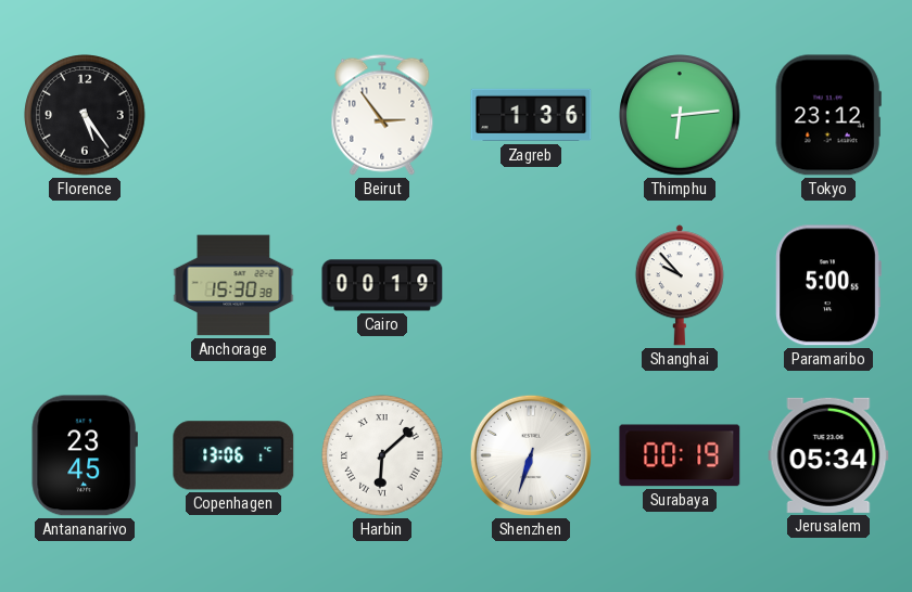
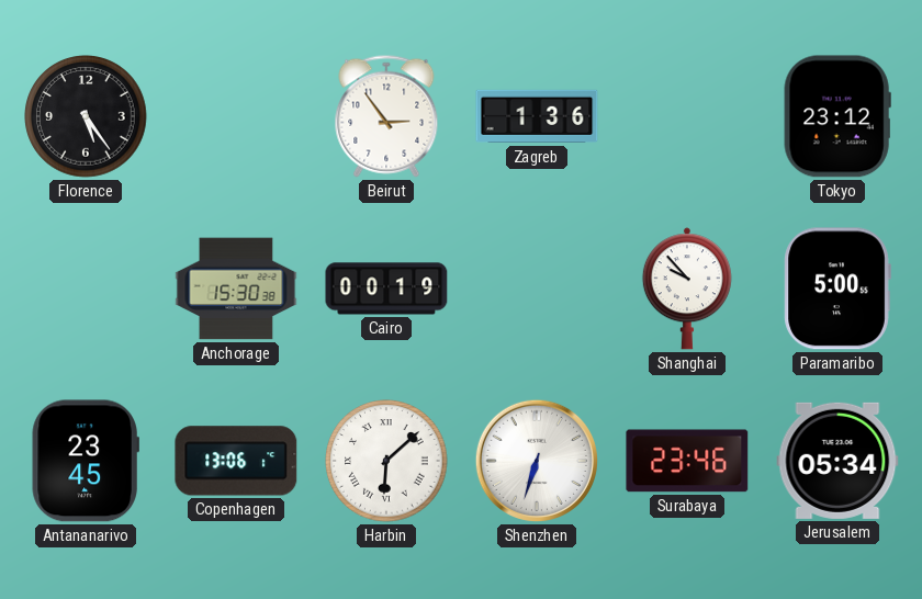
Thimphu: 6:14 -> none (680, 115)
Surabaya: 00:19 -> 23:46 (687, 461)
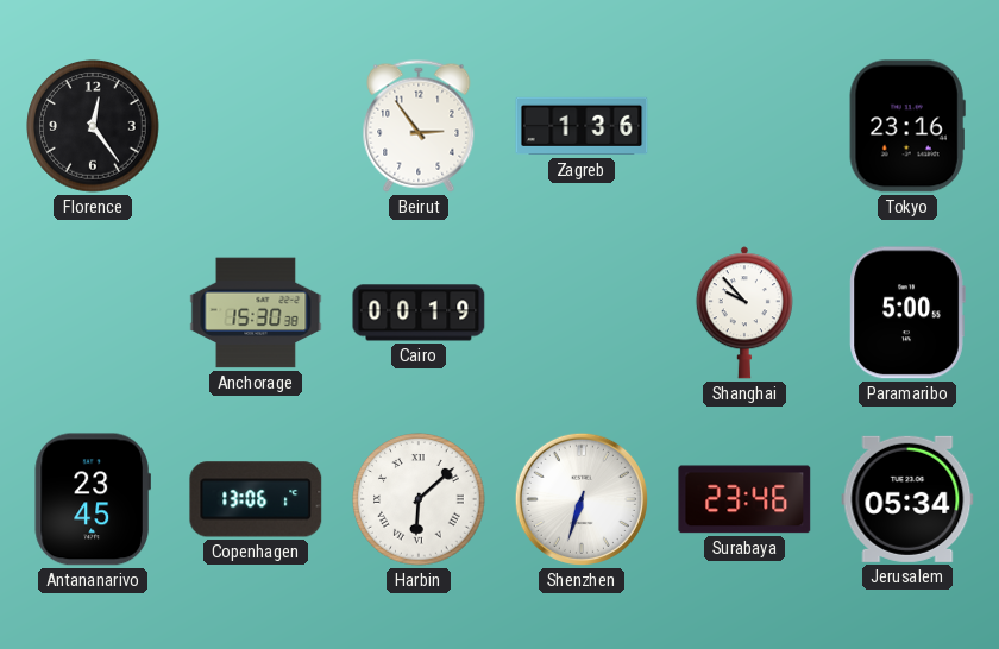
Florence: 5:24 -> 12:24 (93, 126)
Tokyo: 23:12 -> 23:16 (907, 126)
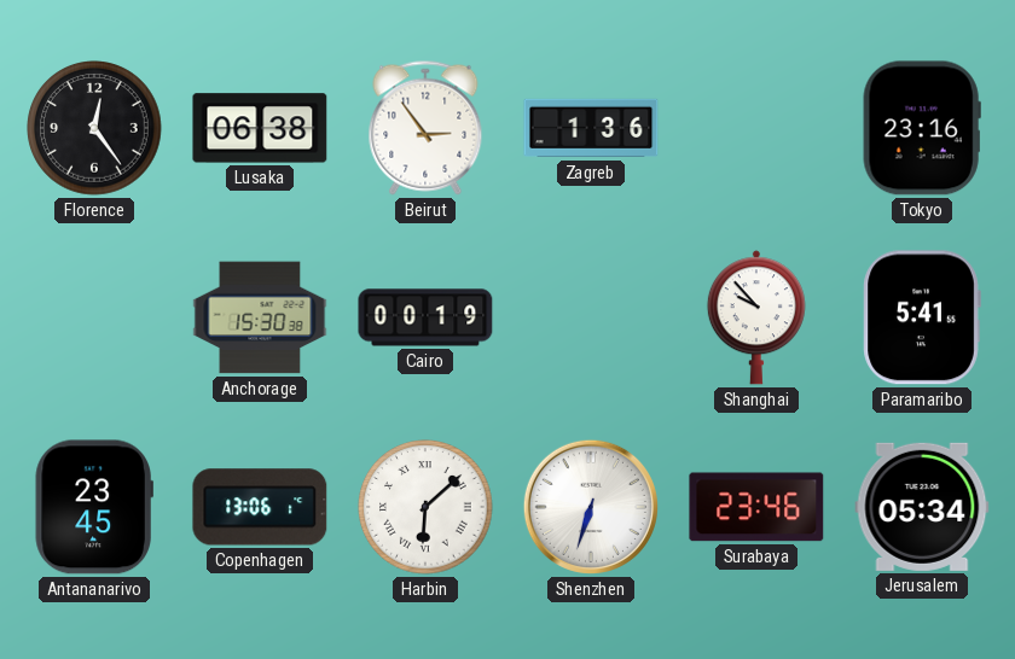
Lusaka: none -> 06:38 (260, 128)
Paramaribo: 5:00 -> 5:41 (922, 317)
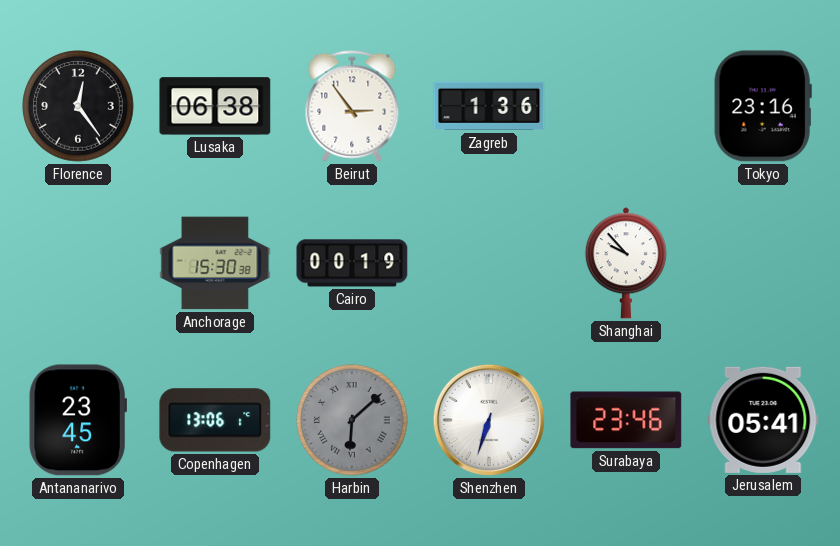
Paramaribo: 5:41 -> none (922, 317)
Harbin dial: white -> grey (352, 420)
Jerusalem: 05:34 -> 05:41 (763, 420)
